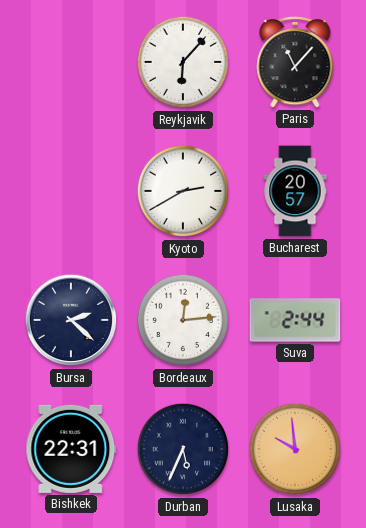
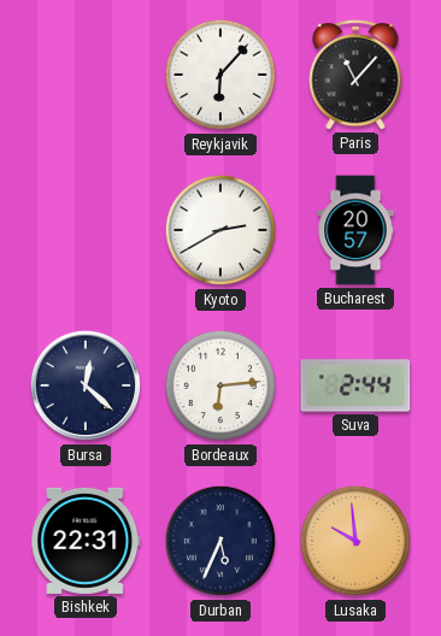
Bursa: 2:22 -> 12:22 (86, 385)
Bordeaux: 12:14 -> 6:14 (220, 385)
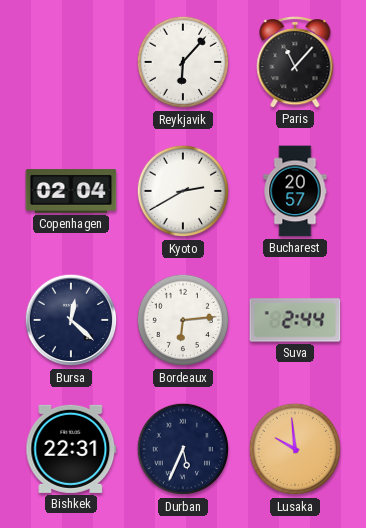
Copenhagen: none -> 02:04 (71, 191)
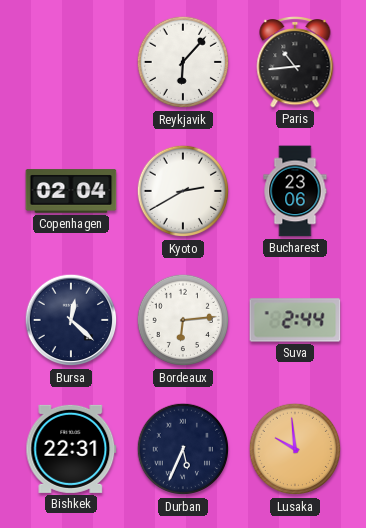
Paris: 11:07 -> 10:44 (295, 63)
Bucharest: 20:57 -> 23:06 (295, 191)
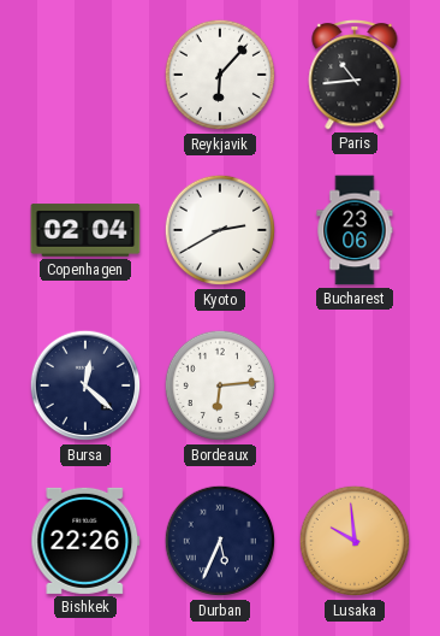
Suva: 2:44 -> none (295, 320)
Bishkek: 22:31 -> 22:26 (85, 541)
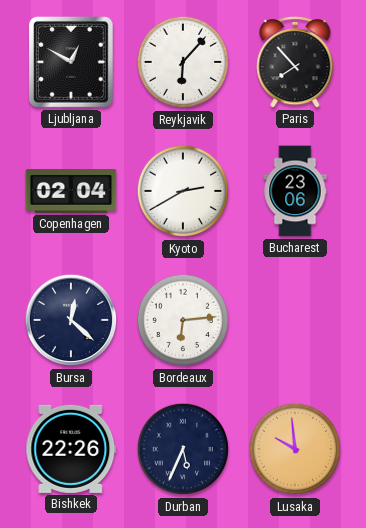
Ljubljana: none -> 12:50 (72, 62)
Paris: 10:44 -> 7:53 (295, 63)
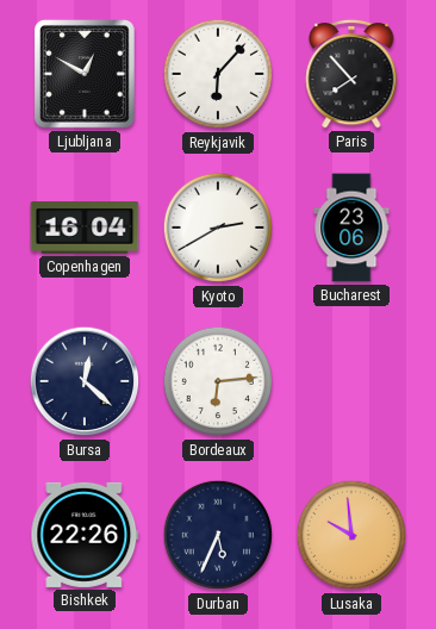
Copenhagen: 02:04 -> 16:04 (85, 228)
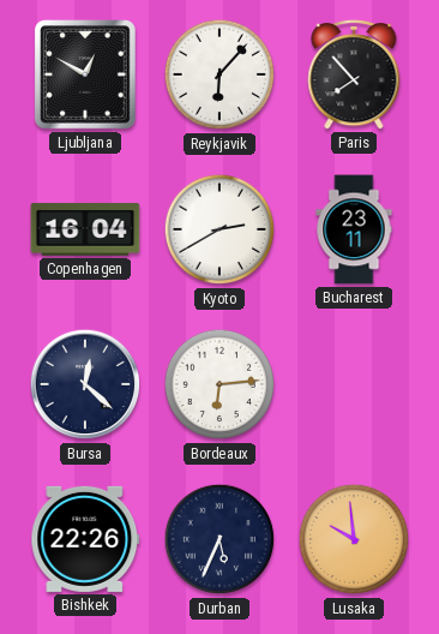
Bucharest: 23:06 -> 23:11 (354, 229)
